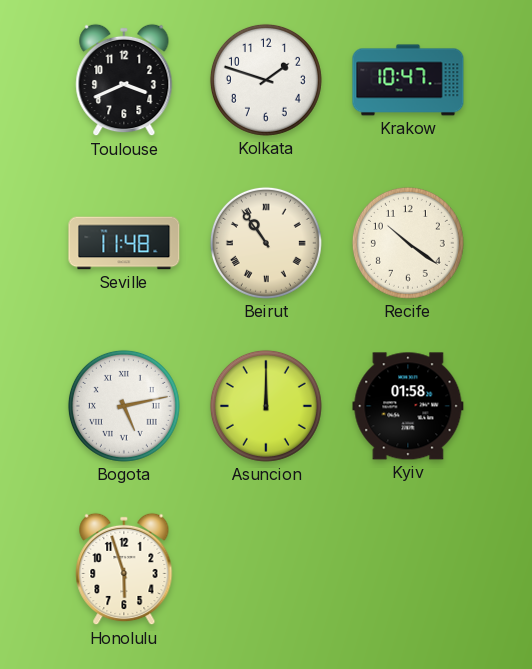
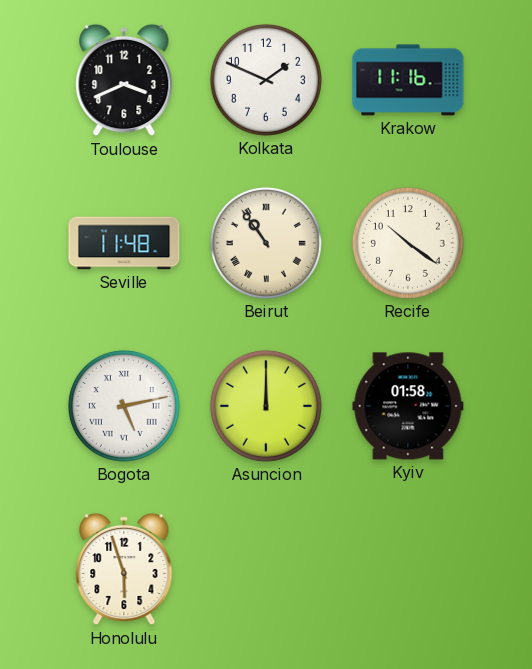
Kolkata: 1:48 -> 1:49 (266, 80)
Krakow: 10:47 -> 11:16 (408, 80)
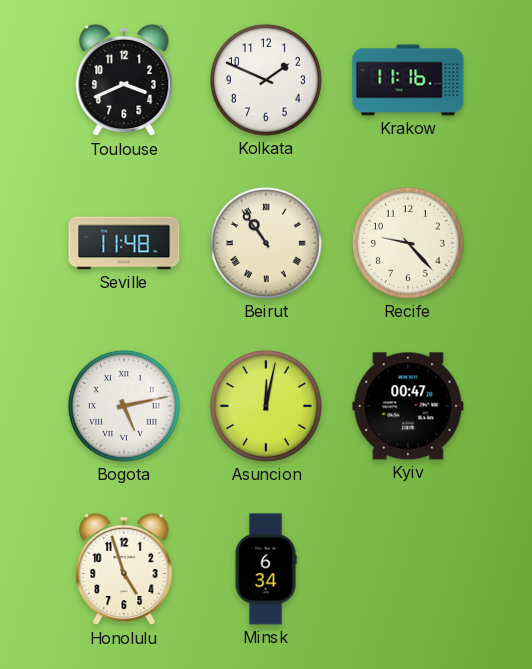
Recife: 10:21 -> 9:23 (408, 243)
Asuncion: 12:00 -> 12:02 (266, 406)
Kyiv: 01:58 -> 00:47 (408, 406)
Honolulu: 5:57 -> 4:57 (124, 569)
Minsk: none -> 6:34 (266, 569)
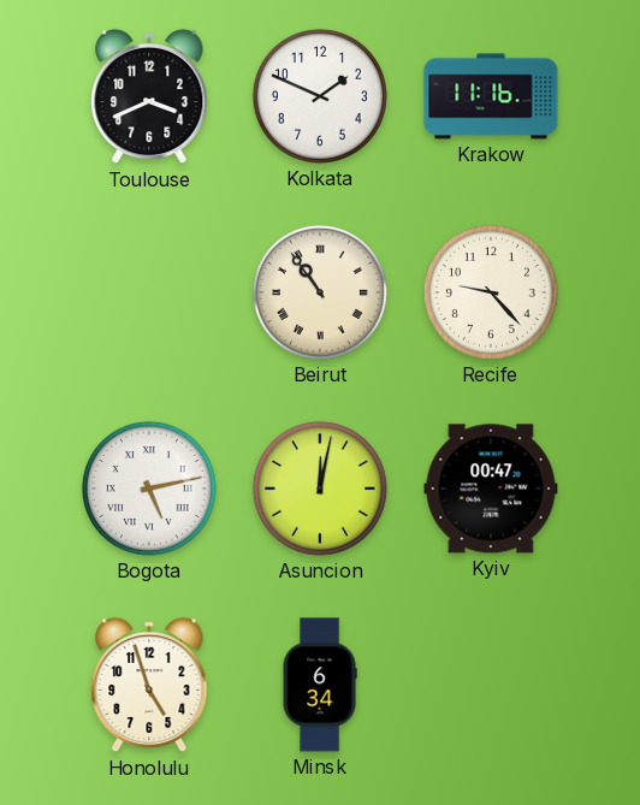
Seville: 11:48 -> none (124, 243)
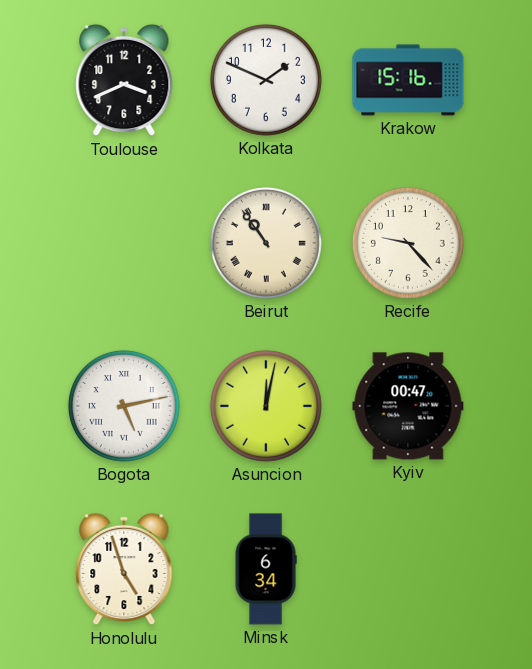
Krakow: 11:16 -> 15:16 (408, 80)
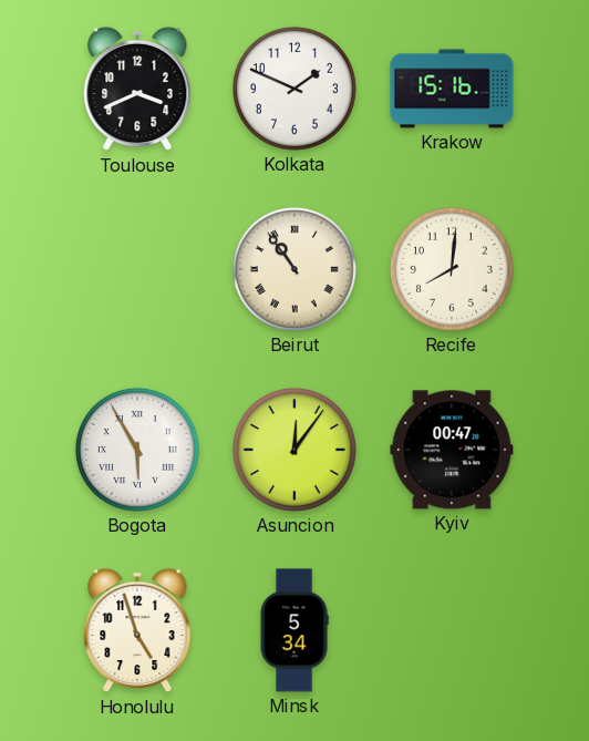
Recife: 9:23 -> 8:01 (452, 269)
Bogota: 5:13 -> 5:55 (137, 450)
Asuncion: 12:02 -> 12:06 (294, 450)
Minsk: 6:34 -> 5:34 (294, 630)
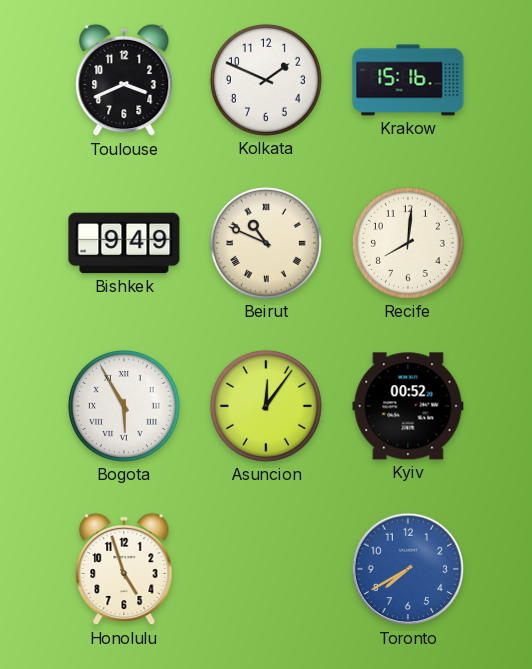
Bishkek: none -> 9:49 (124, 243)
Beirut: 10:54 -> 10:49 (266, 243)
Kyiv: 00:47 -> 00:52 (408, 406)
Minsk: 5:34 -> none (294, 630)
Toronto: none -> 7:40 (408, 569)
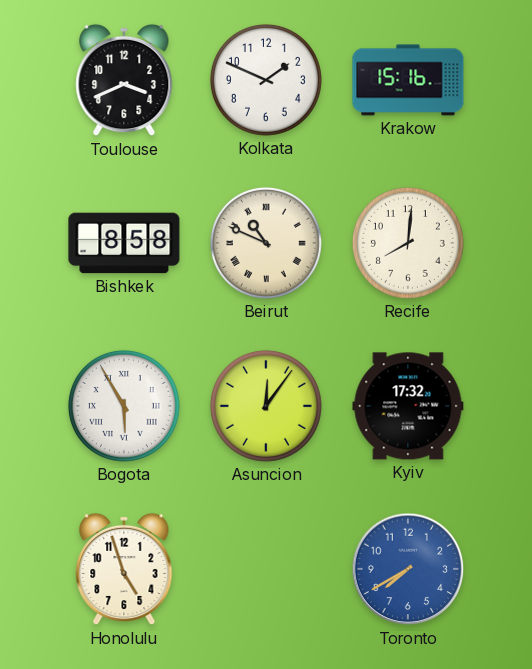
Bishkek: 9:49 -> 8:58 (124, 243)
Kyiv: 00:52 -> 17:32 (408, 406)
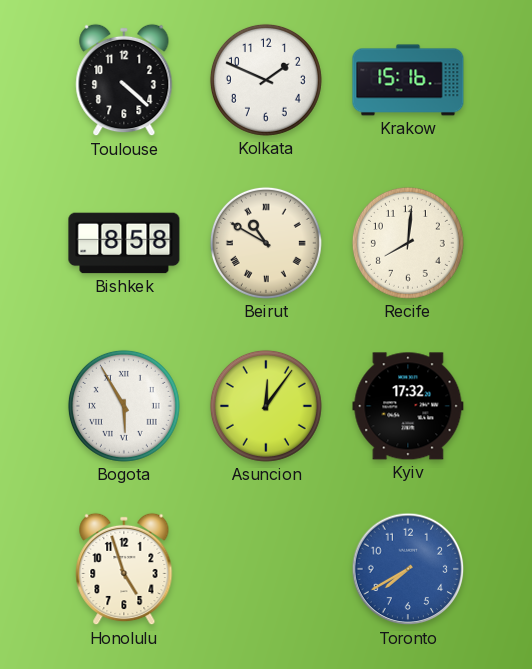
Toulouse: 3:41 -> 4:22 (124, 80)
Beirut: 10:49 -> 10:50 (266, 243)
